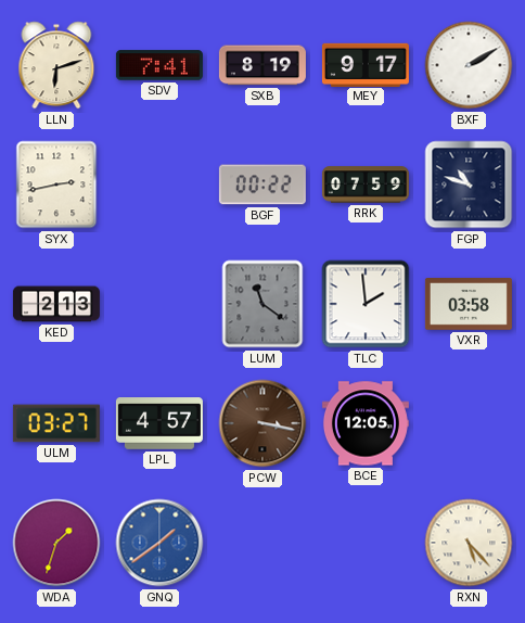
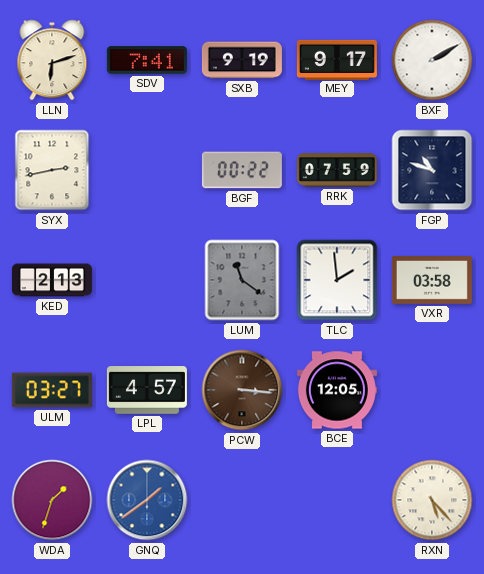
SXB: 8:19 -> 9:19 (242, 60)
PCW: 3:17 -> 3:16 (242, 390)
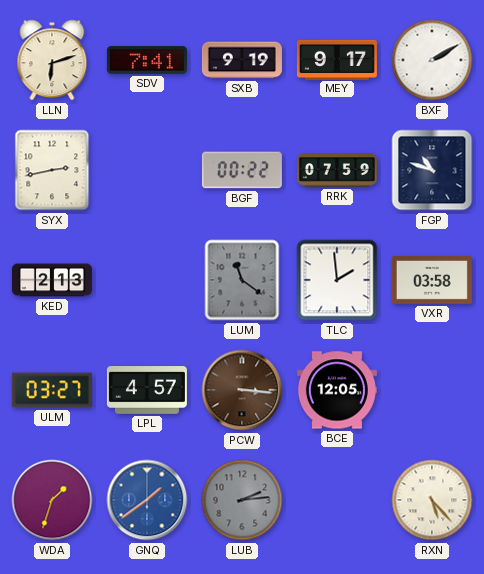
LUB: none -> 2:14 (242, 500)
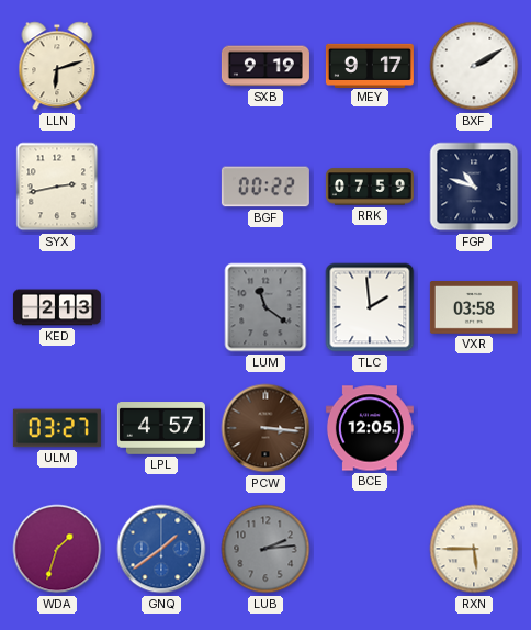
SDV: 7:41 -> none (147, 60)
RXN: 5:23 -> 5:45 (474, 549)
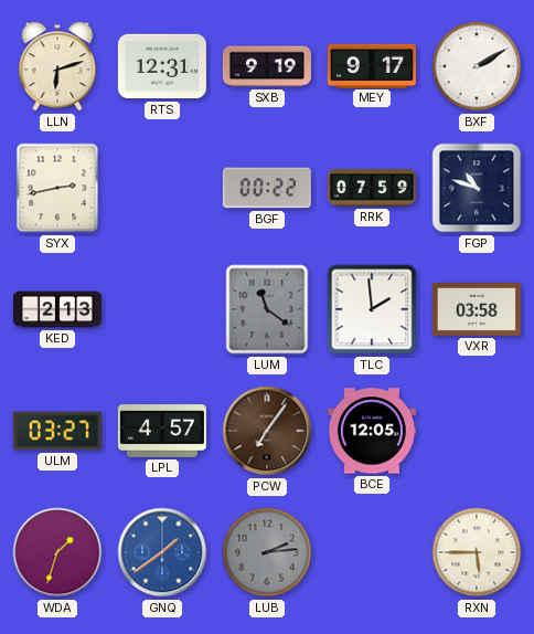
RTS: none -> 12:31 (162, 66)
PCW: 3:16 -> 7:06 (267, 431)
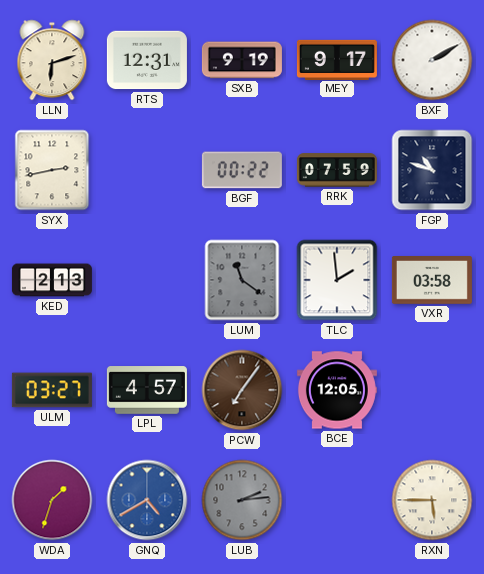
GNQ: 1:39 -> 4:40 (147, 500)
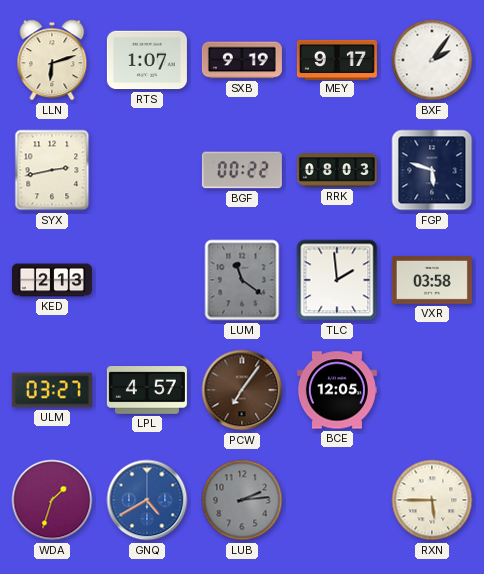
RTS: 12:31 -> 1:07 (147, 60)
BXF: 2:10 -> 2:06 (432, 60)
RRK: 07:59 -> 08:03 (337, 170)
FGP: 10:48 -> 5:48 (432, 170)
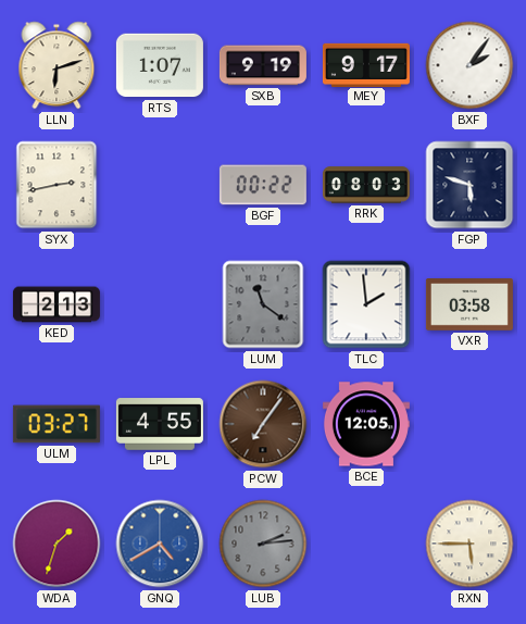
LPL: 4:57 -> 4:55 (160, 424)
